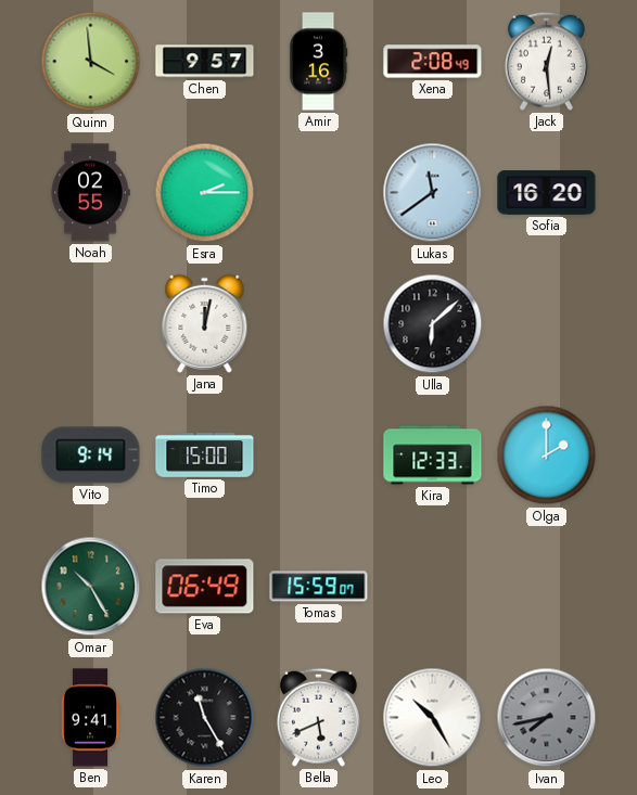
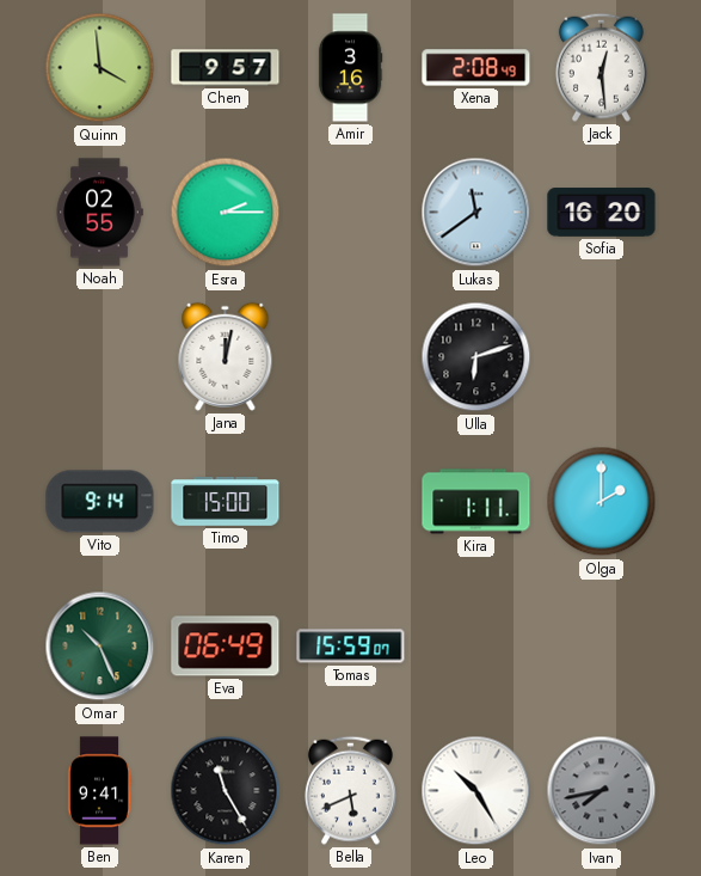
Ulla: 6:08 -> 6:12 (476, 357)
Kira: 12:33 -> 1:11 (476, 502)
Omar: 10:25 -> 10:26 (100, 647)
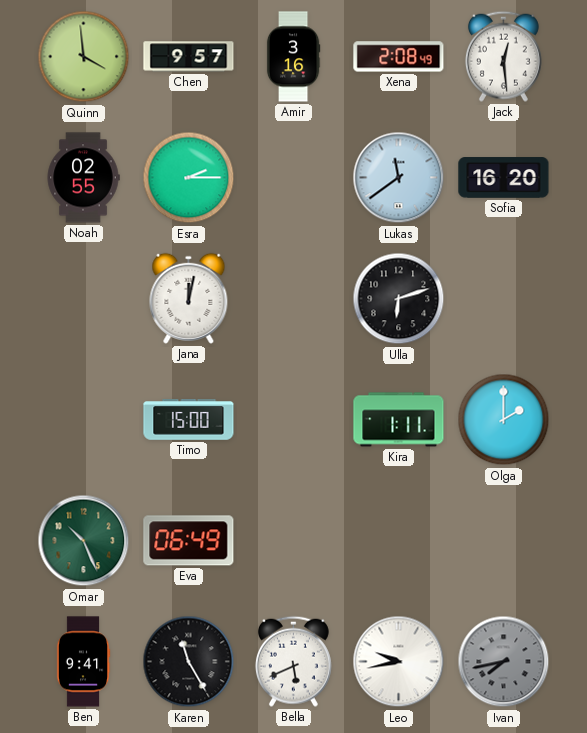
Vito: 9:14 -> none (100, 502)
Tomas: 15:59 -> none (351, 647)
Leo: 10:25 -> 9:43 (399, 662)
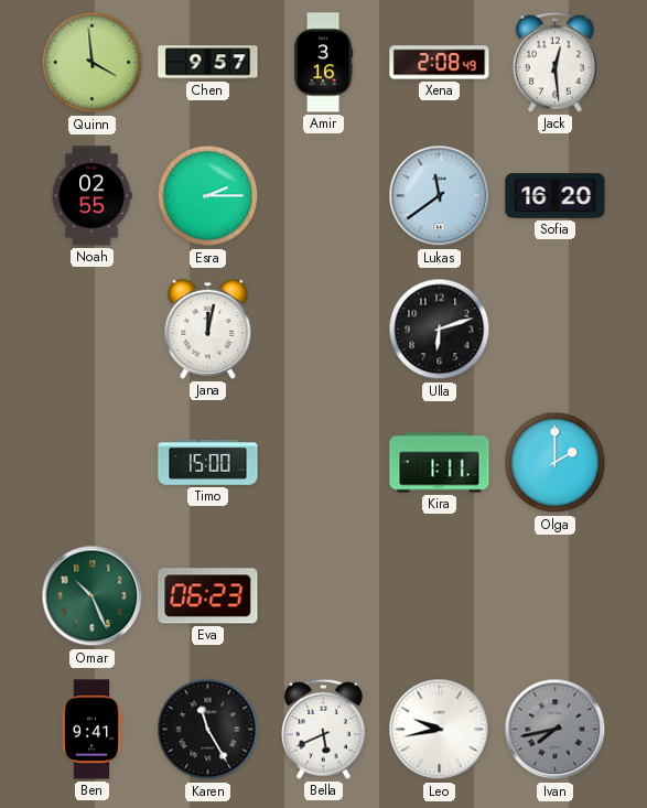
Eva: 06:49 -> 06:23 (208, 596)
